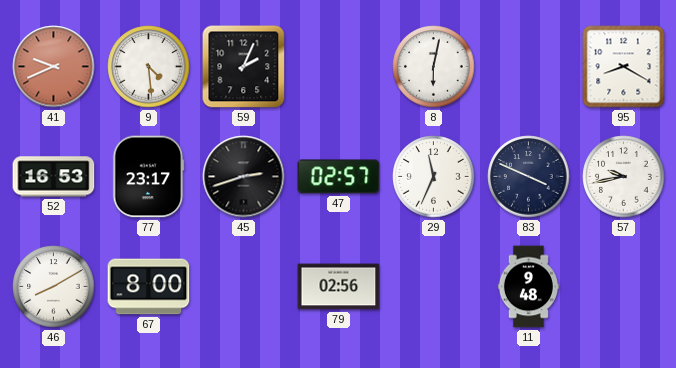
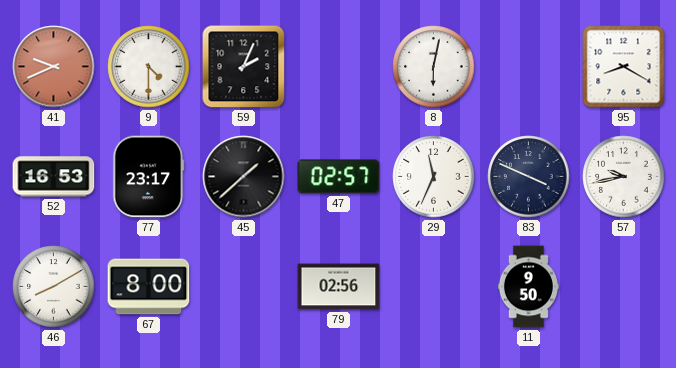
9: 4:29 -> 4:30 (149, 67)
45: 2:42 -> 1:38 (244, 177)
11: 9:48 -> 9:50 (528, 287)
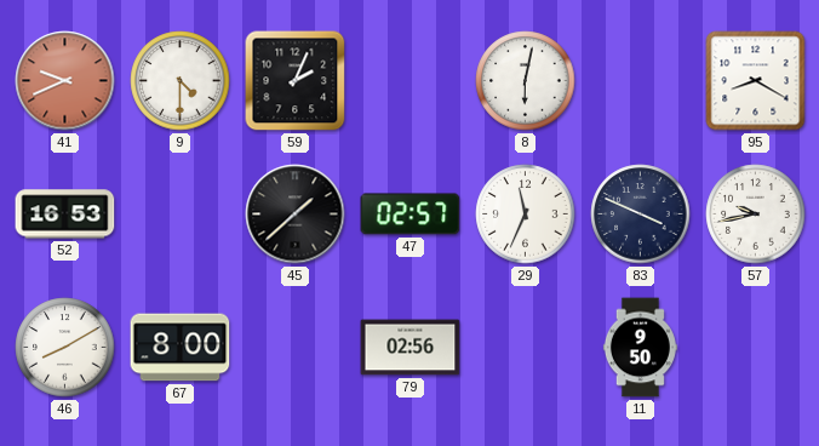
77: 23:17 -> none (149, 177)
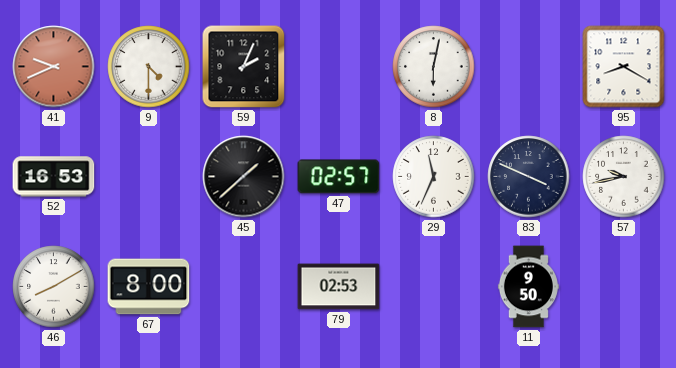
79: 02:56 -> 02:53 (339, 287)
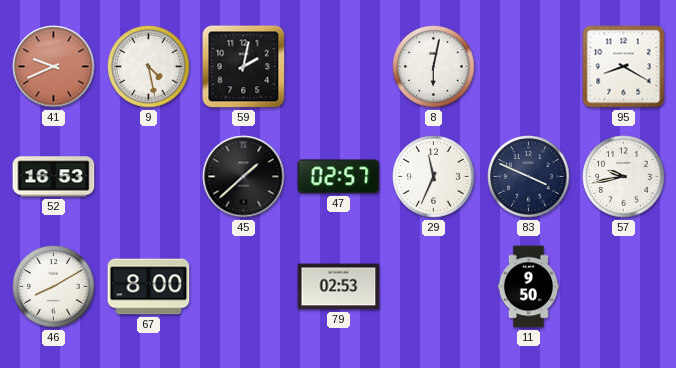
9: 4:30 -> 4:28 (149, 67)
59: 2:04 -> 2:02 (244, 67)
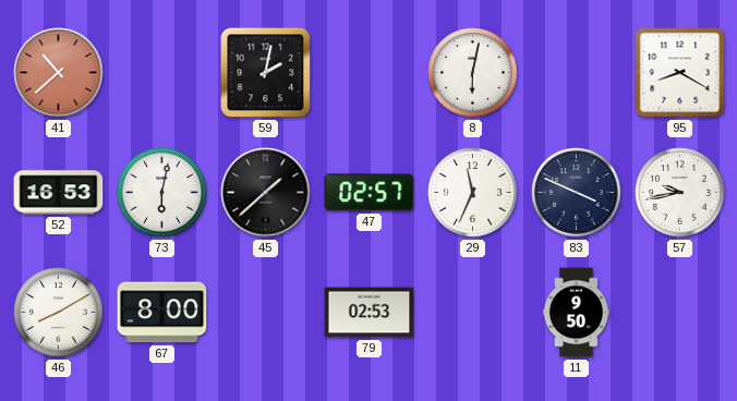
41: 9:41 -> 10:38 (59, 73)
9: 4:28 -> none (149, 67)
73: none -> 6:02 (162, 193)
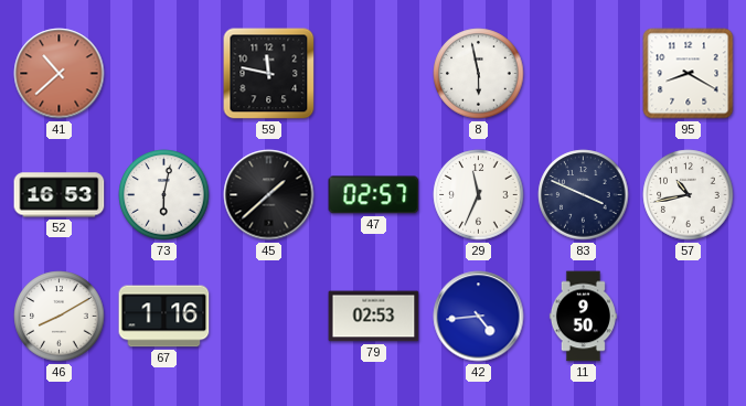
59: 2:02 -> 11:47 (269, 74)
8: 6:02 -> 5:58 (479, 74)
57: 9:43 -> 10:43 (689, 195)
67: 8:00 -> 1:16 (164, 317)
42: none -> 4:44 (479, 317)
